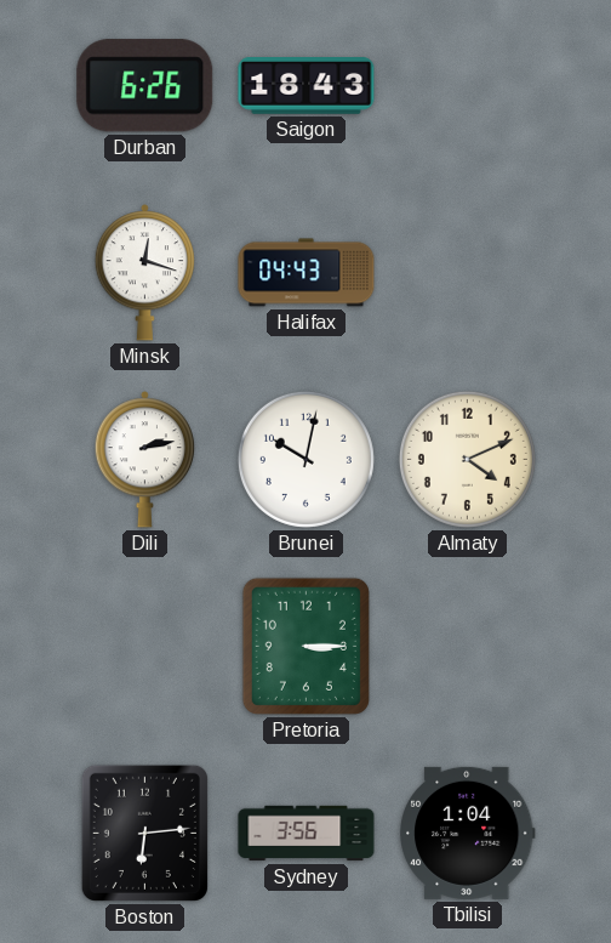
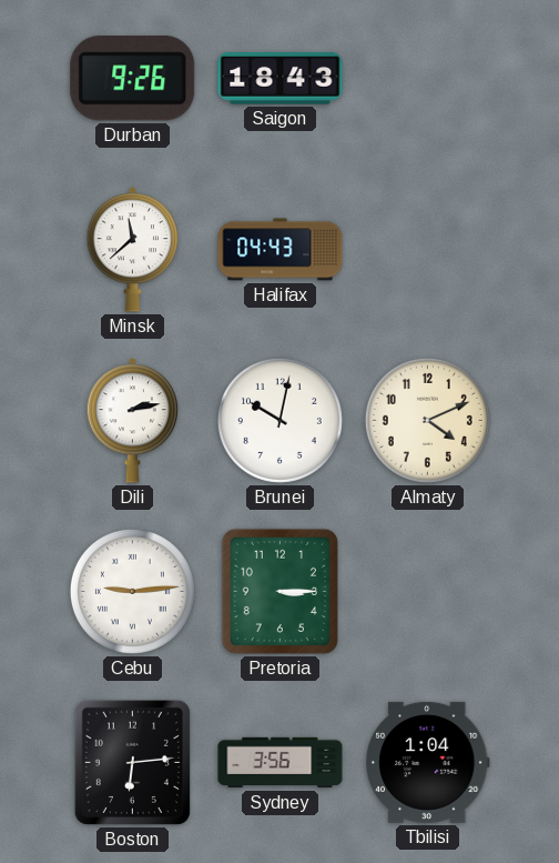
Durban: 6:26 -> 9:26 (133, 79)
Minsk: 12:18 -> 11:38 (132, 250)
Cebu: none -> 9:14 (132, 591)
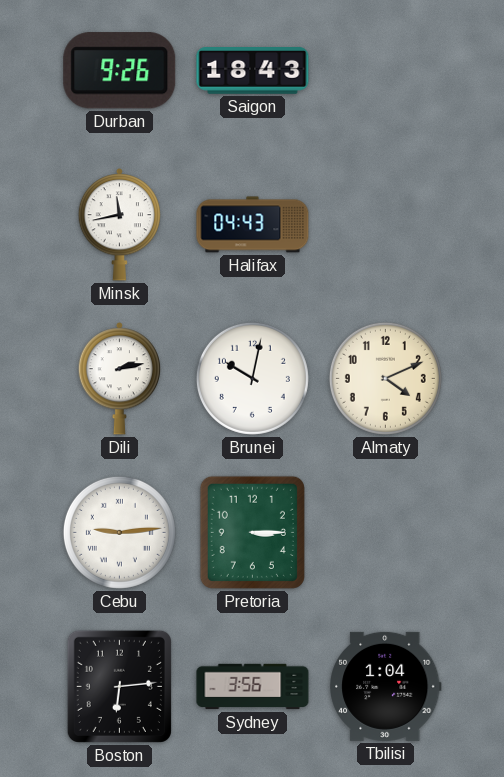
Minsk: 11:38 -> 11:43 (119, 225)
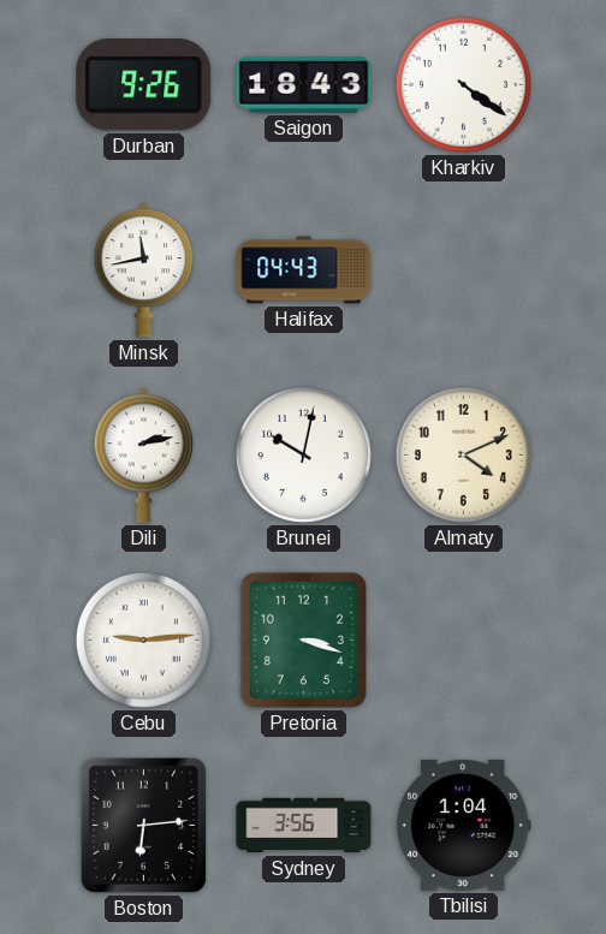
Kharkiv: none -> 4:21 (463, 84)
Pretoria: 3:15 -> 3:18 (303, 639)
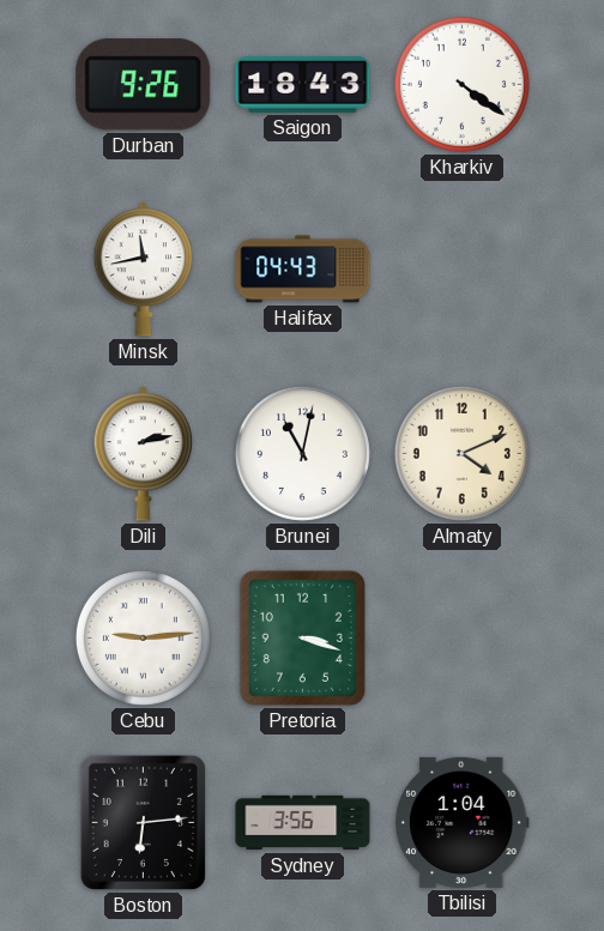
Brunei: 10:02 -> 11:02 (302, 453)
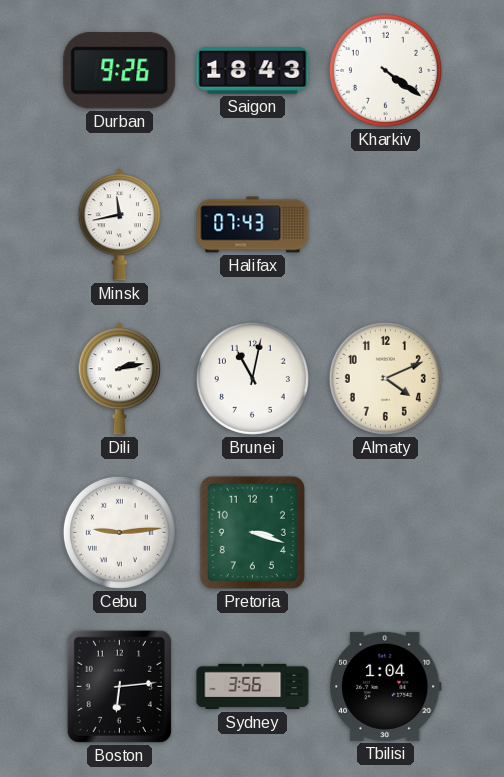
Halifax: 04:43 -> 07:43 (253, 225)
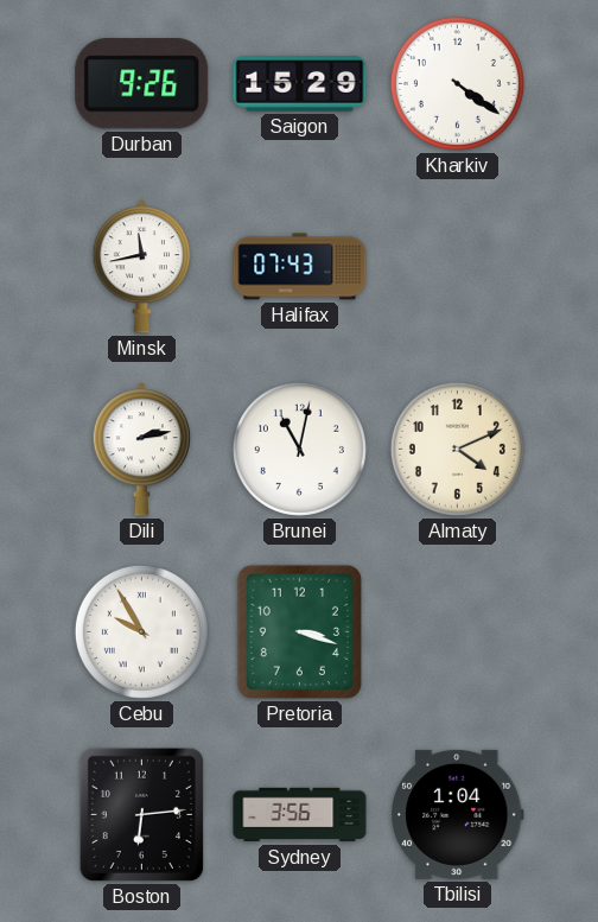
Saigon: 18:43 -> 15:29 (300, 84)
Cebu: 9:14 -> 9:55 (141, 631)
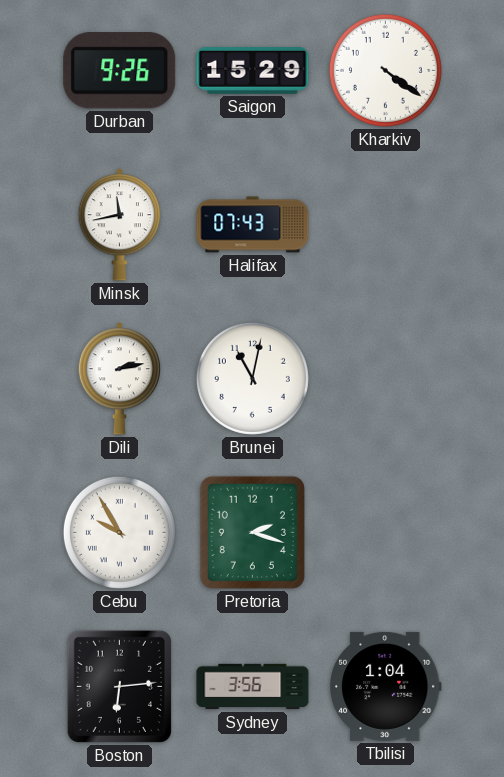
Almaty: 4:11 -> none (457, 449)
Pretoria: 3:18 -> 2:18 (252, 532)
